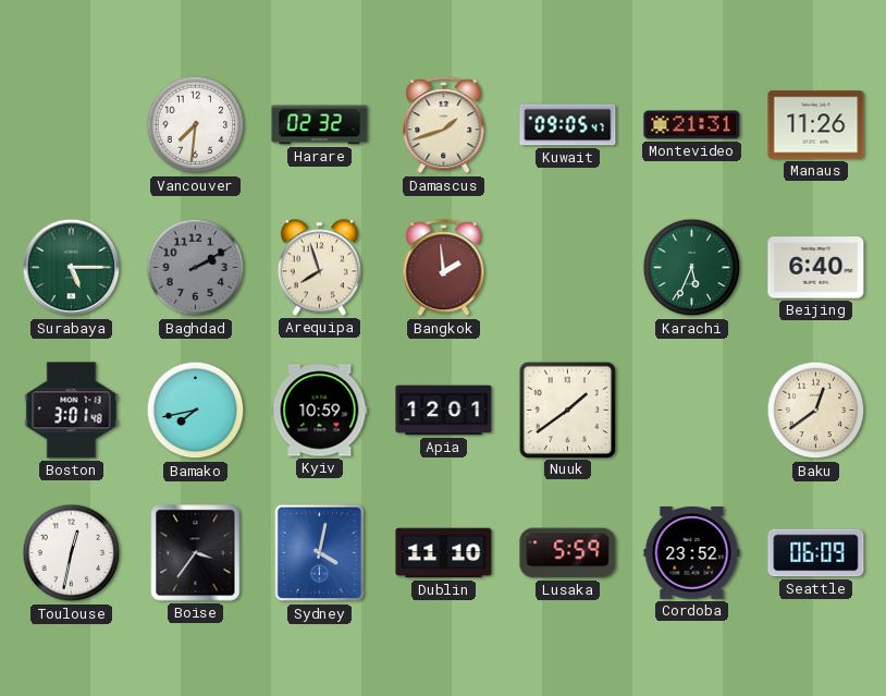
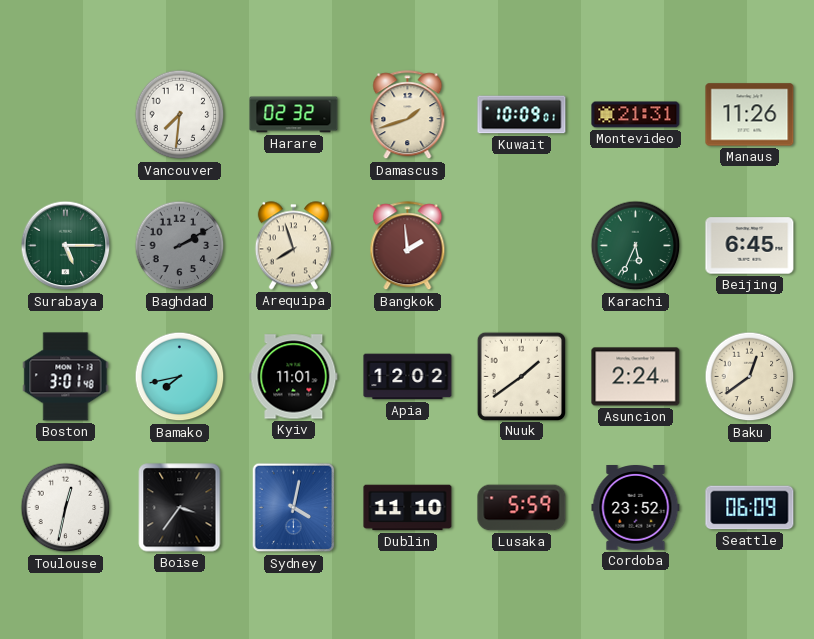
Kuwait: 09:05 -> 10:09 (522, 115)
Beijing: 6:40 -> 6:45 (750, 246)
Kyiv: 10:59 -> 11:01 (294, 377)
Apia: 12:01 -> 12:02 (408, 377)
Asuncion: none -> 2:24 (636, 377)
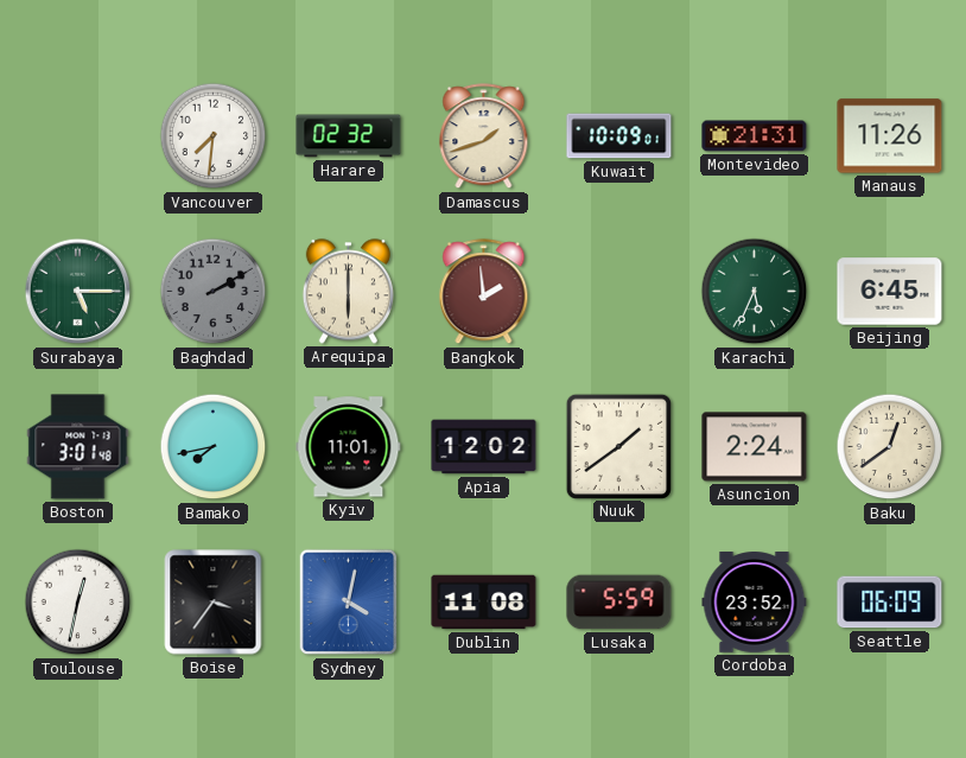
Arequipa: 7:57 -> 6:00 (348, 292)
Dublin: 11:10 -> 11:08 (484, 603)
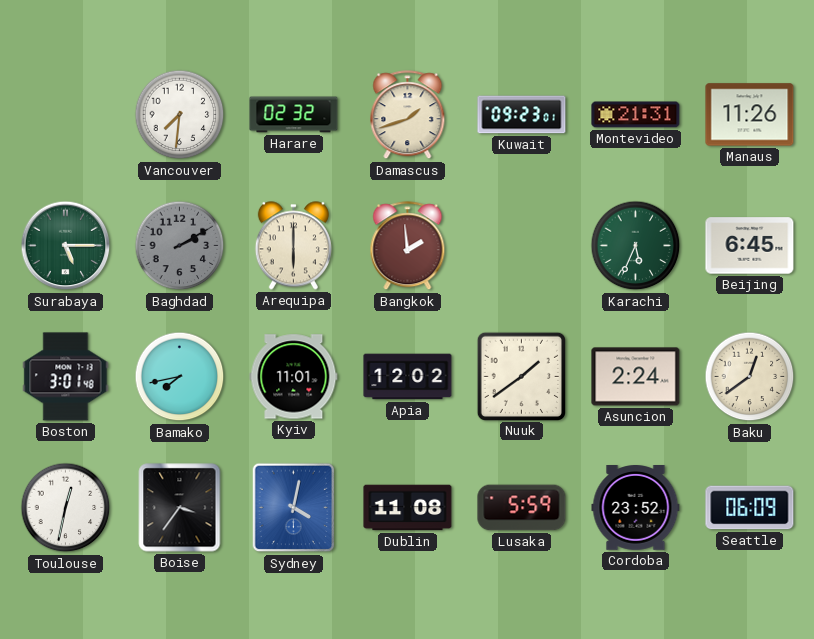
Kuwait: 10:09 -> 09:23 (522, 115)
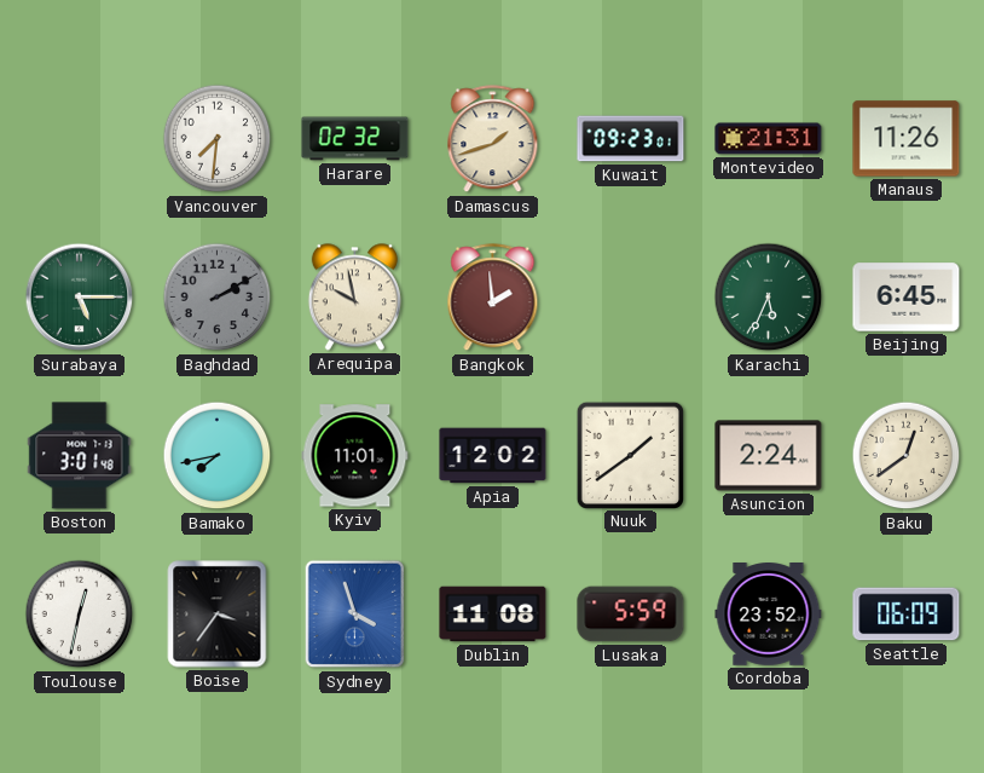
Arequipa: 6:00 -> 9:58 (354, 298)
Sydney: 4:02 -> 3:57 (355, 615)
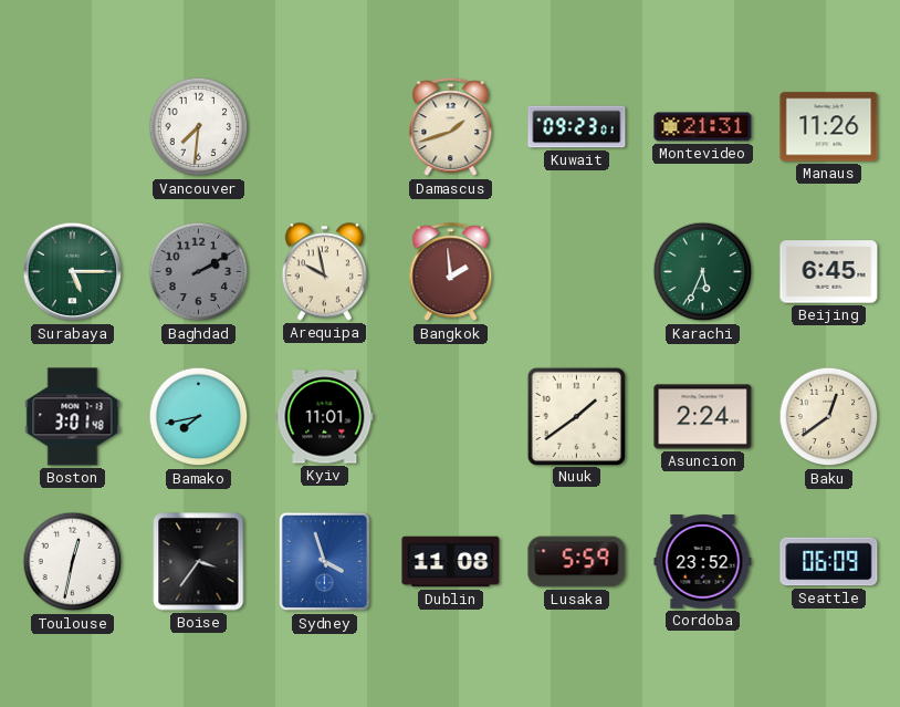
Harare: 02:32 -> none (355, 139)
Apia: 12:02 -> none (493, 456)
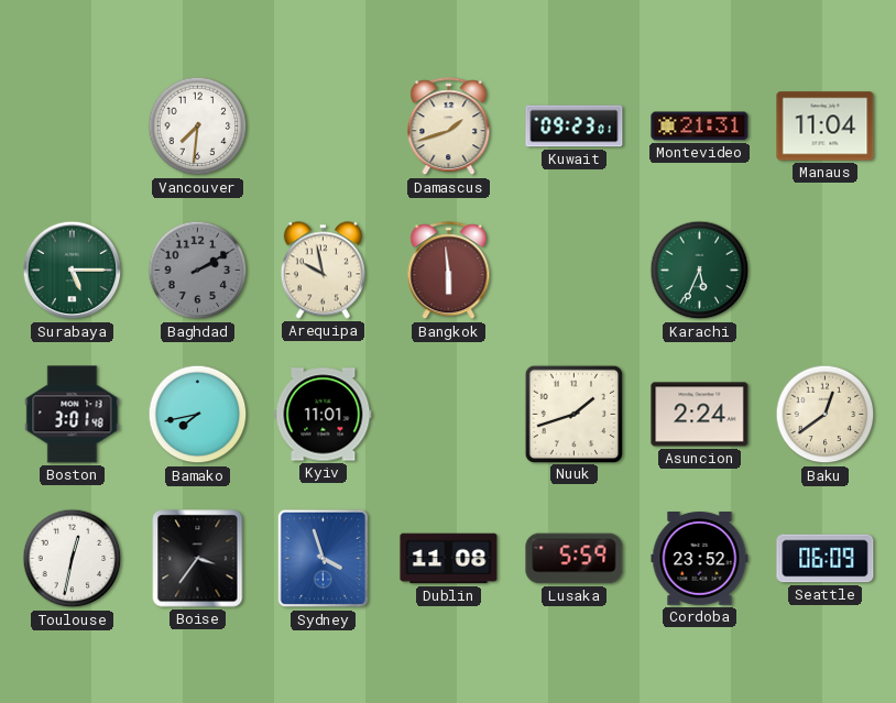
Manaus: 11:26 -> 11:04 (826, 127)
Bangkok: 1:59 -> 5:59 (449, 271)
Beijing: 6:45 -> none (829, 272)
Nuuk: 1:39 -> 1:42 (573, 414)
